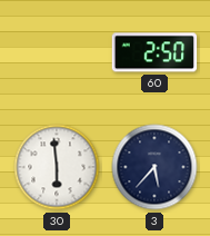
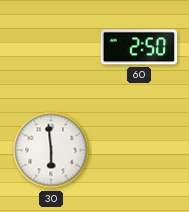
3: 5:37 -> none (154, 167)
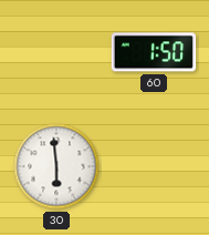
60: 2:50 -> 1:50 (154, 52)
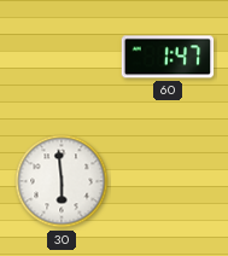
60: 1:50 -> 1:47 (168, 57)
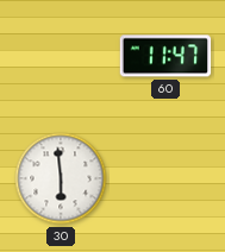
60: 1:47 -> 11:47 (165, 56)
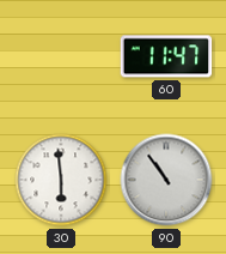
90: none -> 10:54 (166, 180)
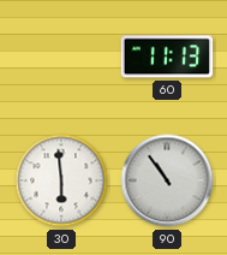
60: 11:47 -> 11:13 (167, 57)
